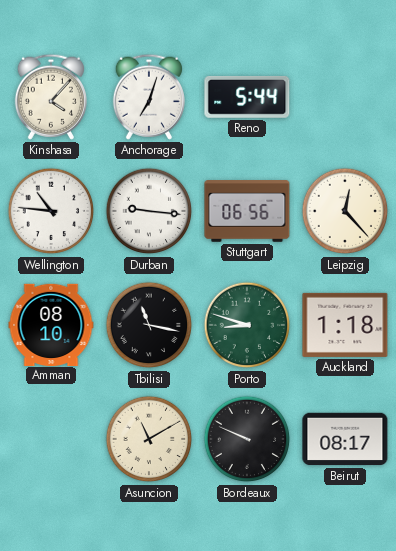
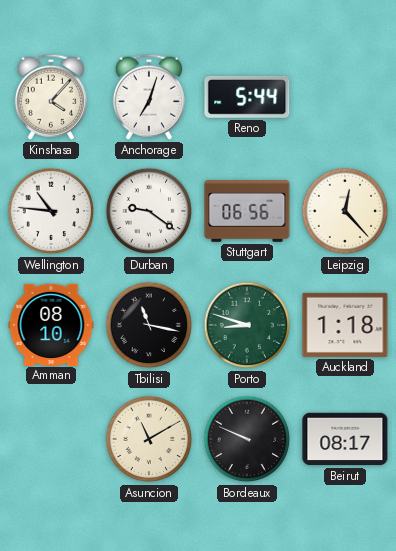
Durban: 9:16 -> 9:21 (149, 211)
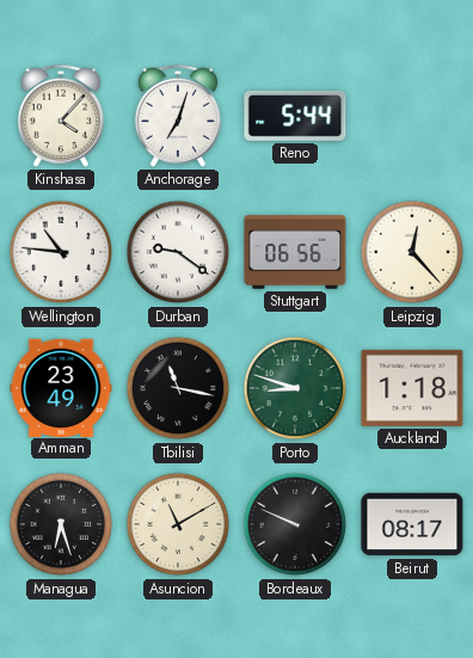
Amman: 08:10 -> 23:49 (61, 387)
Managua: none -> 6:27 (61, 524)
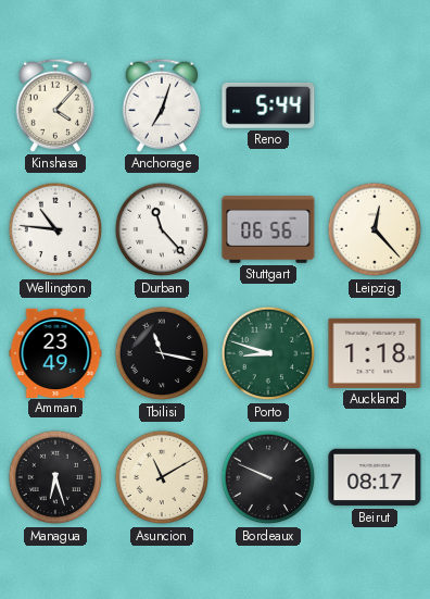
Durban: 9:21 -> 11:23 (162, 229)
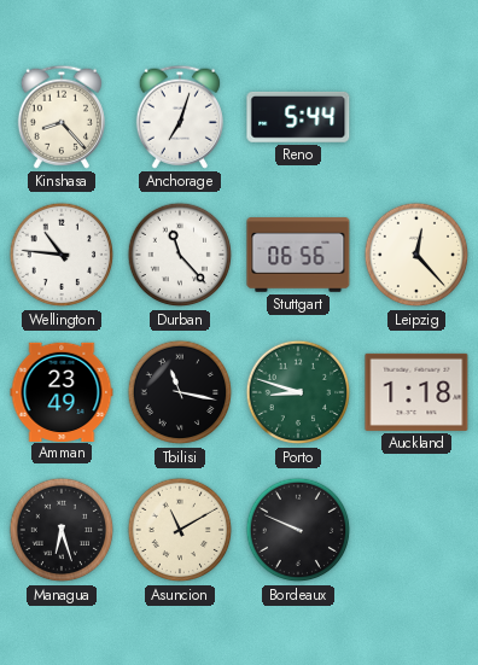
Kinshasa: 4:07 -> 8:23 (62, 117)
Beirut: 08:17 -> none (375, 477)
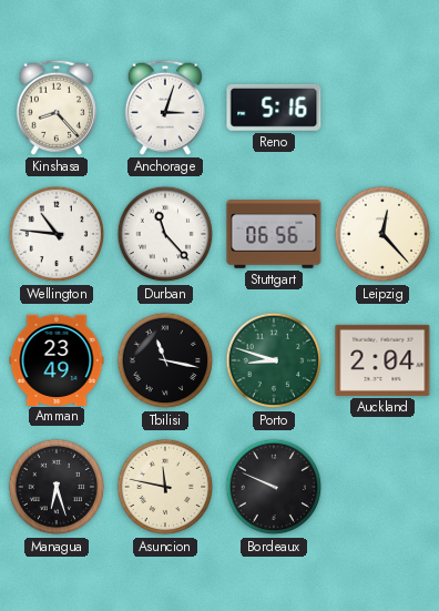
Anchorage: 7:03 -> 3:03 (165, 108)
Reno: 5:44 -> 5:16 (274, 108)
Auckland: 1:18 -> 2:04 (382, 360)
Asuncion: 11:10 -> 11:47 (165, 487)
